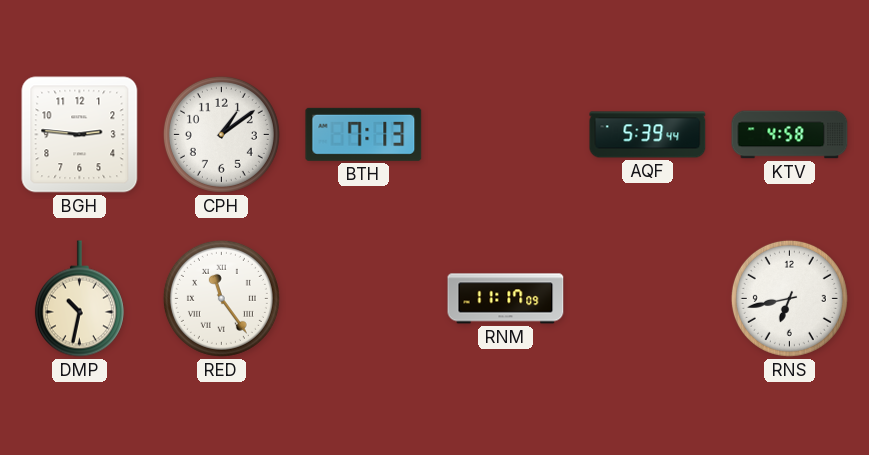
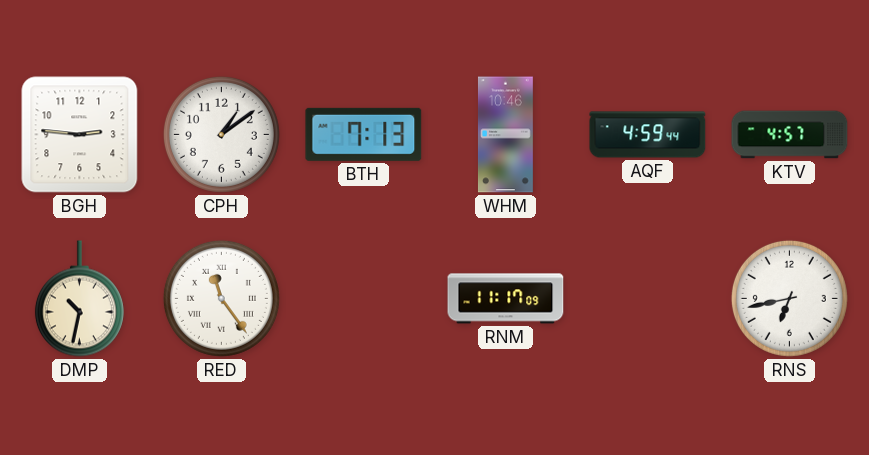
WHM: none -> 10:46 (505, 135)
AQF: 5:39 -> 4:59 (648, 135)
KTV: 4:58 -> 4:57 (790, 135)
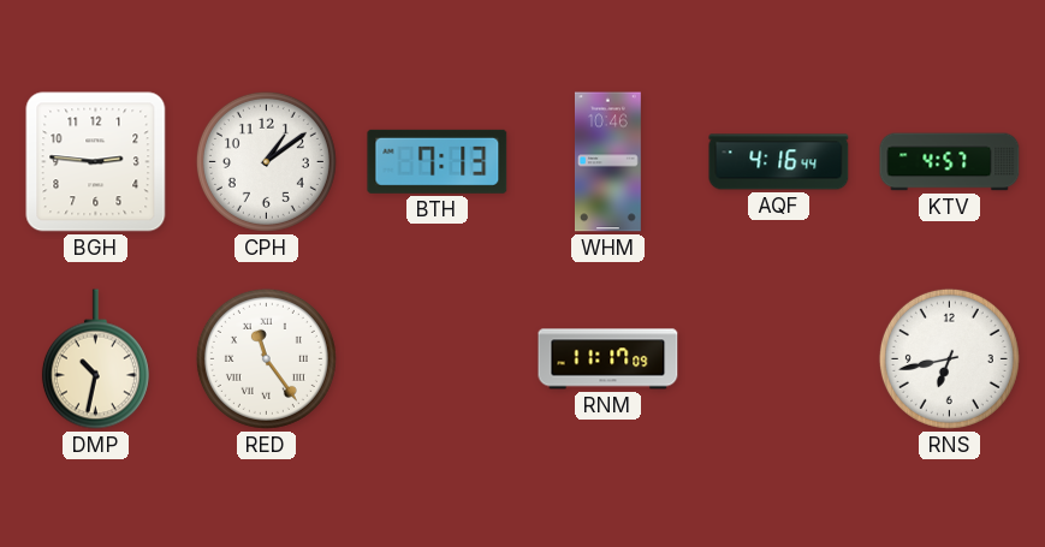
AQF: 4:59 -> 4:16 (779, 162)
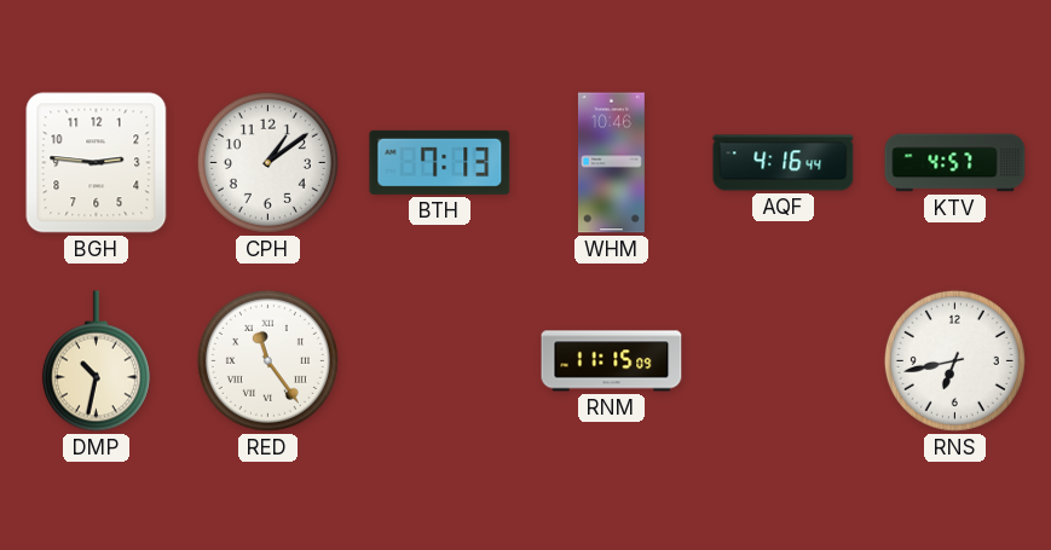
RNM: 11:17 -> 11:15 (612, 361)
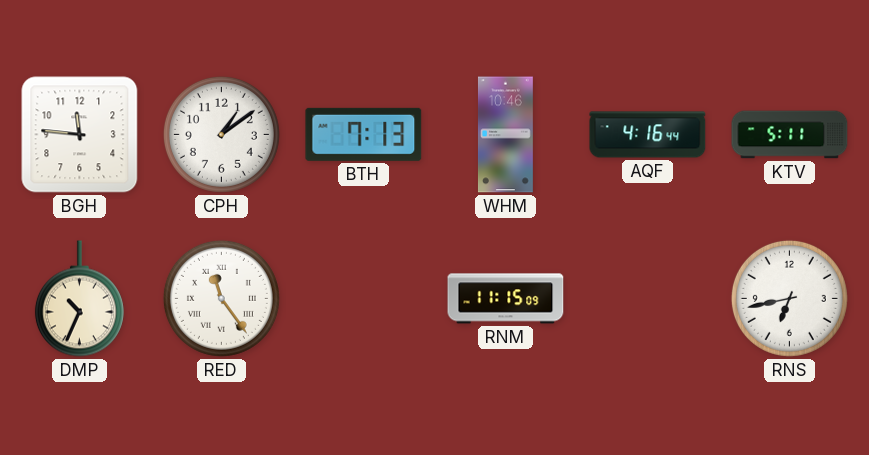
BGH: 2:46 -> 11:46 (80, 135)
KTV: 4:57 -> 5:11 (790, 135)
DMP: 10:32 -> 10:34 (79, 299)
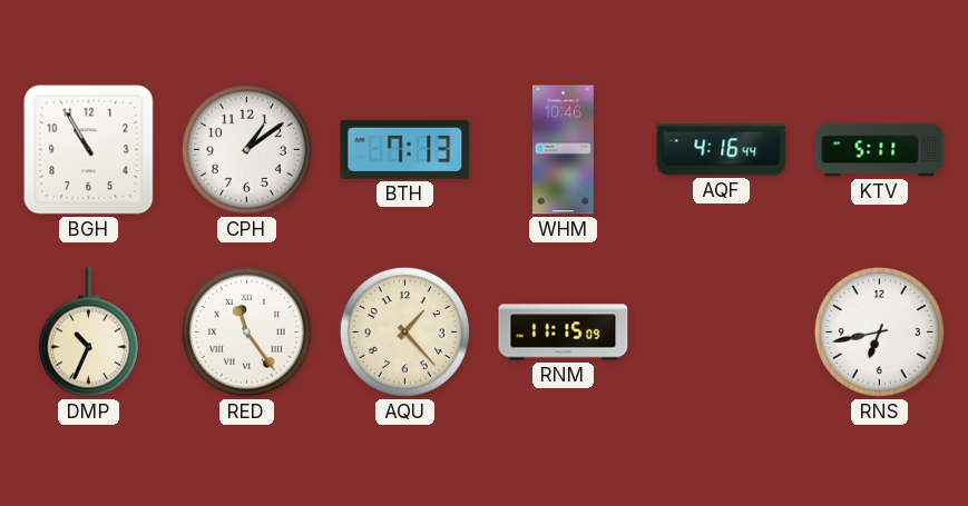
BGH: 11:46 -> 10:55 (89, 150)
AQU: none -> 1:23 (404, 331)
